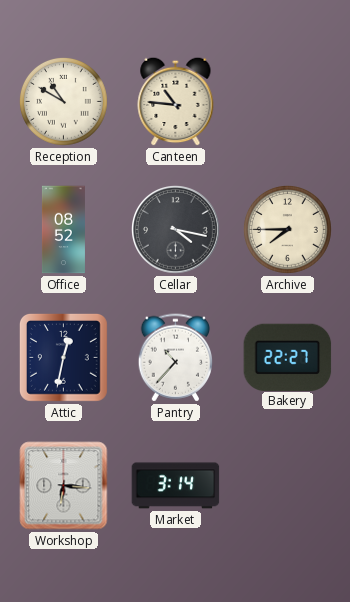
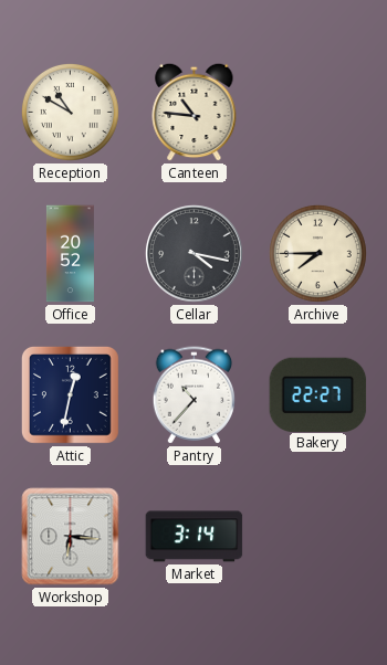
Office: 08:52 -> 20:52 (70, 254)
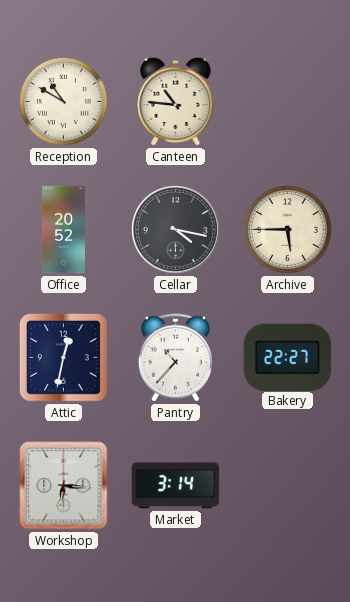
Archive: 7:45 -> 5:45 (287, 229)
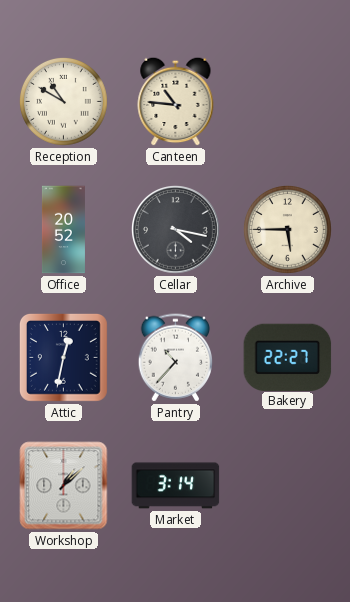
Workshop: 6:16 -> 1:08 (64, 486)
